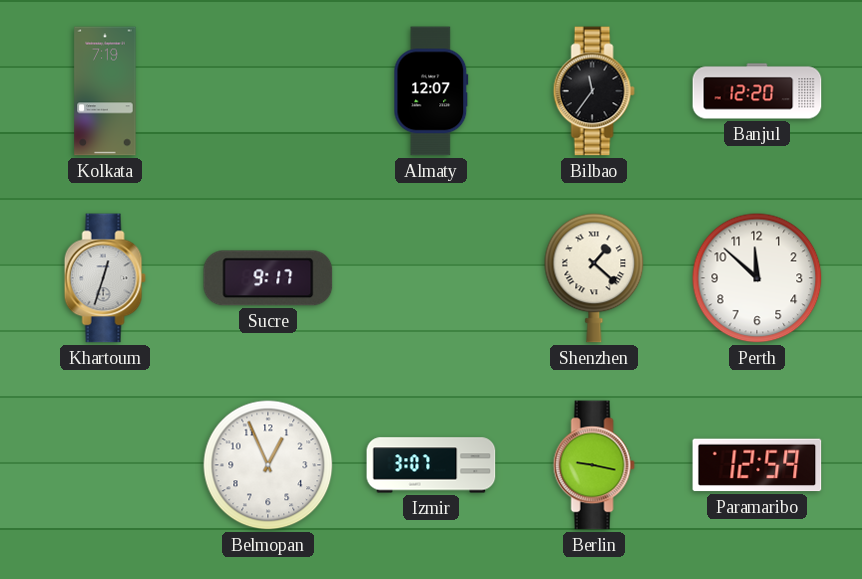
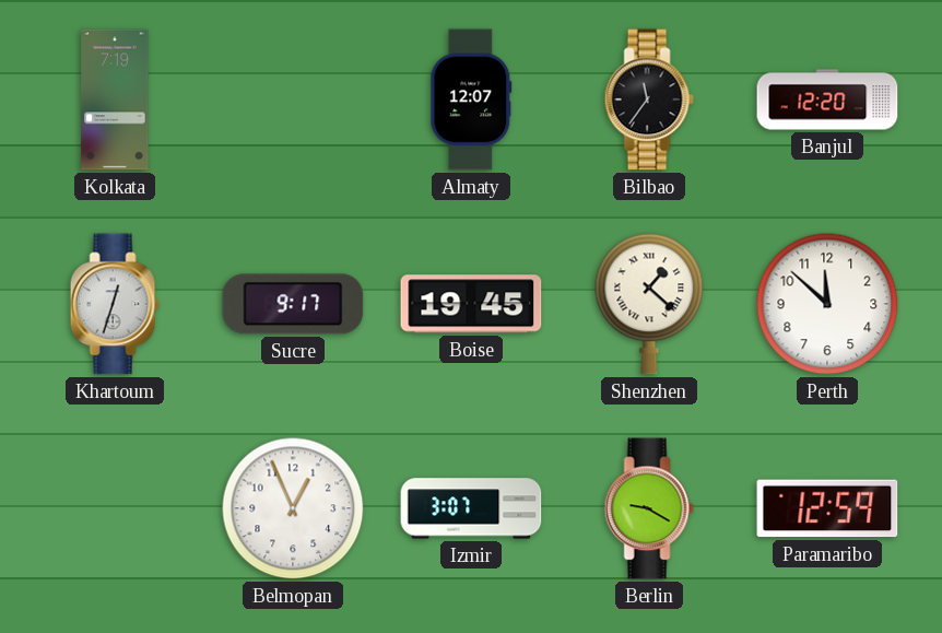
Boise: none -> 19:45 (471, 304)
Berlin: 9:17 -> 9:20 (649, 508)
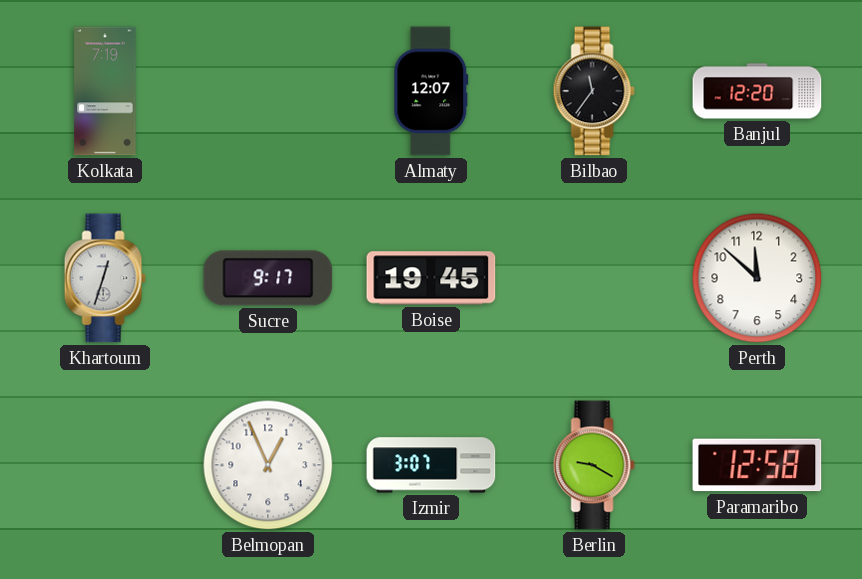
Shenzhen: 1:22 -> none (649, 304)
Paramaribo: 12:59 -> 12:58 (757, 465)
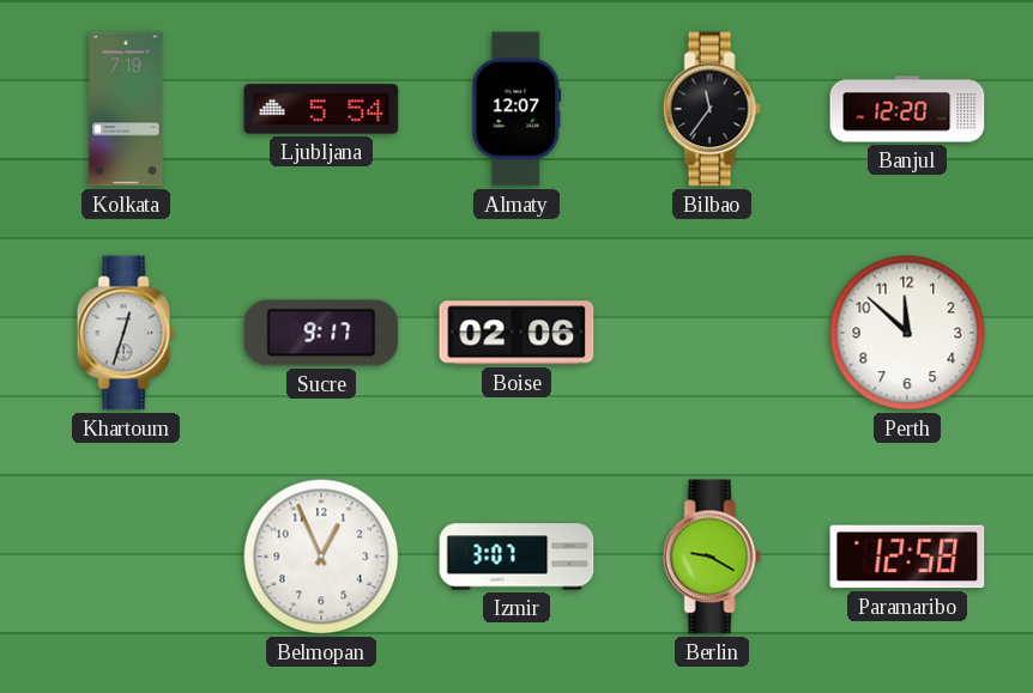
Ljubljana: none -> 5:54 (321, 109)
Boise: 19:45 -> 02:06 (516, 333)
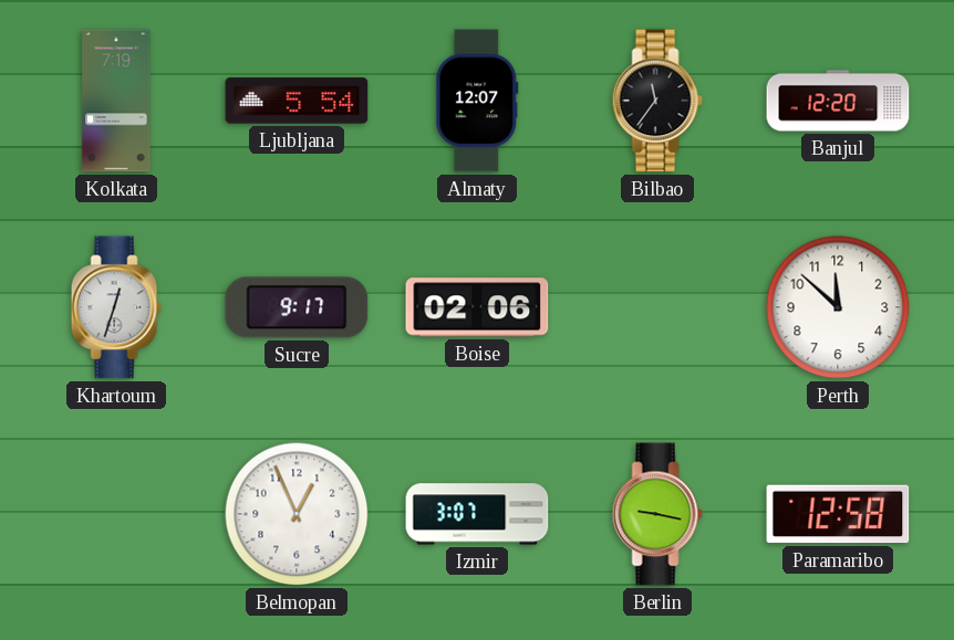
Berlin: 9:20 -> 9:17 (657, 514)
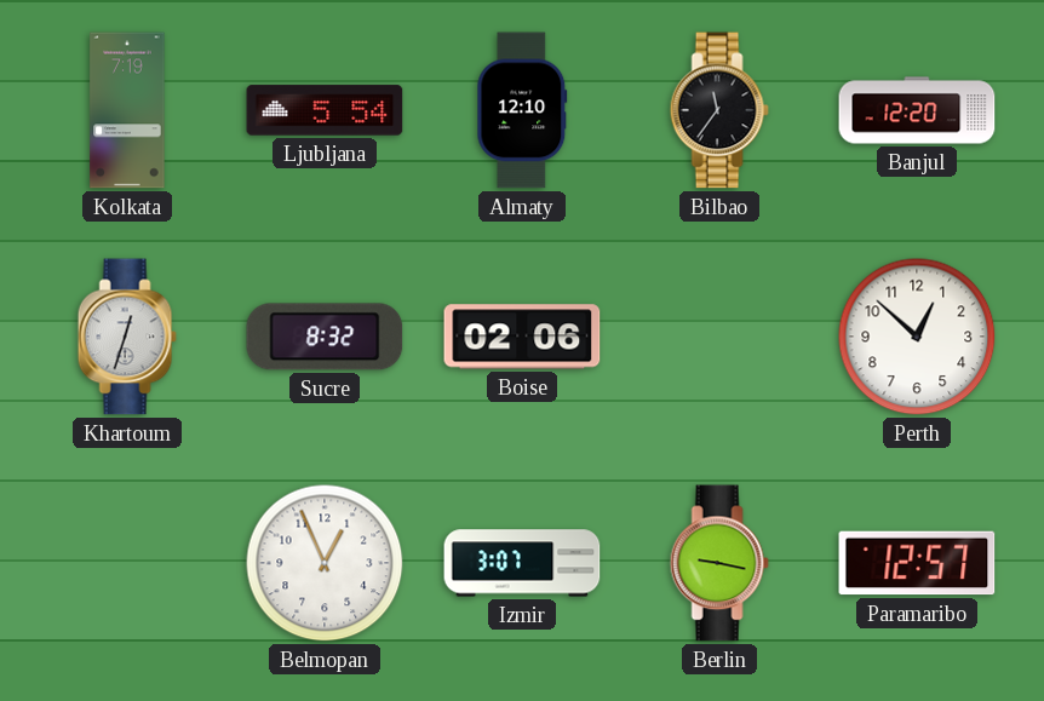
Almaty: 12:07 -> 12:10 (522, 110)
Sucre: 9:17 -> 8:32 (325, 337)
Perth: 11:52 -> 12:52 (917, 337)
Paramaribo: 12:58 -> 12:57 (917, 563)
